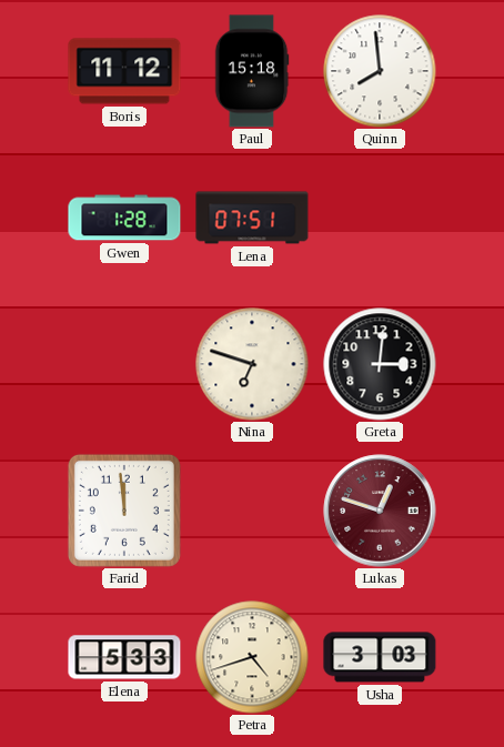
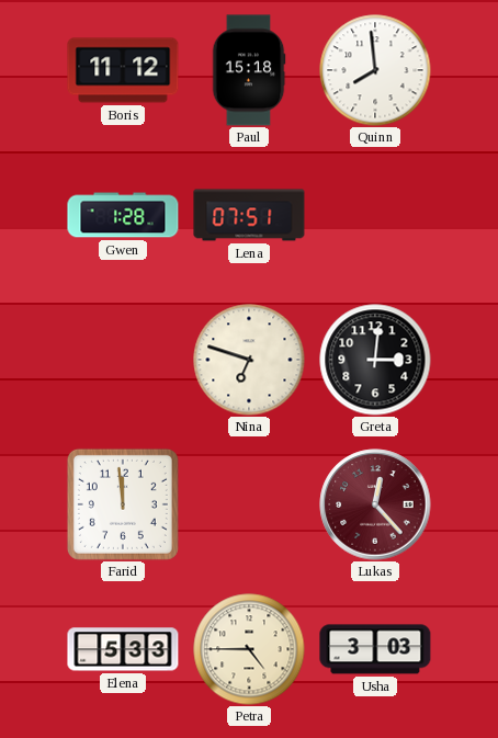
Lukas: 12:48 -> 12:23 (375, 504)
Petra: 4:42 -> 4:45 (249, 649)
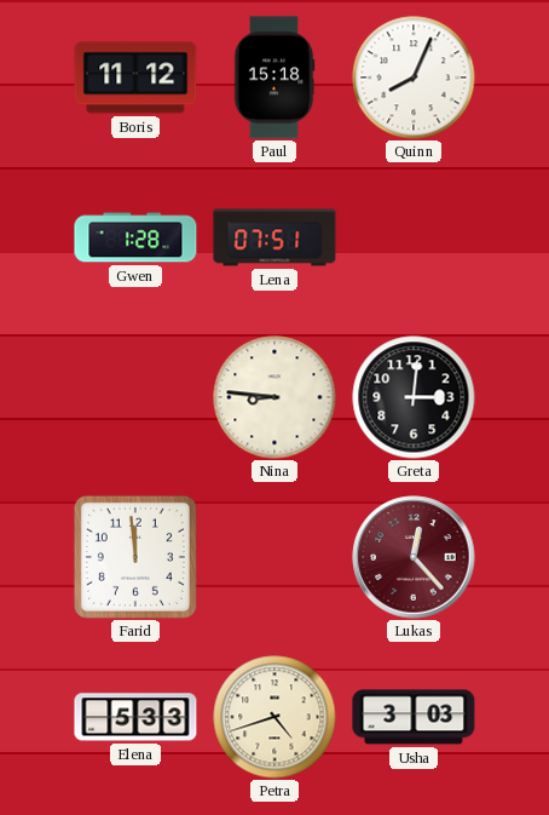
Quinn: 7:59 -> 8:04 (414, 78)
Nina: 6:48 -> 8:46 (274, 397)
Petra: 4:45 -> 4:42 (274, 717)
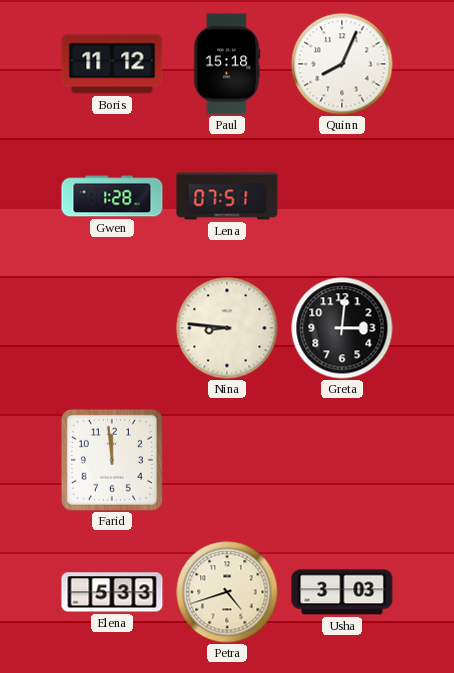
Lukas: 12:23 -> none (414, 557)
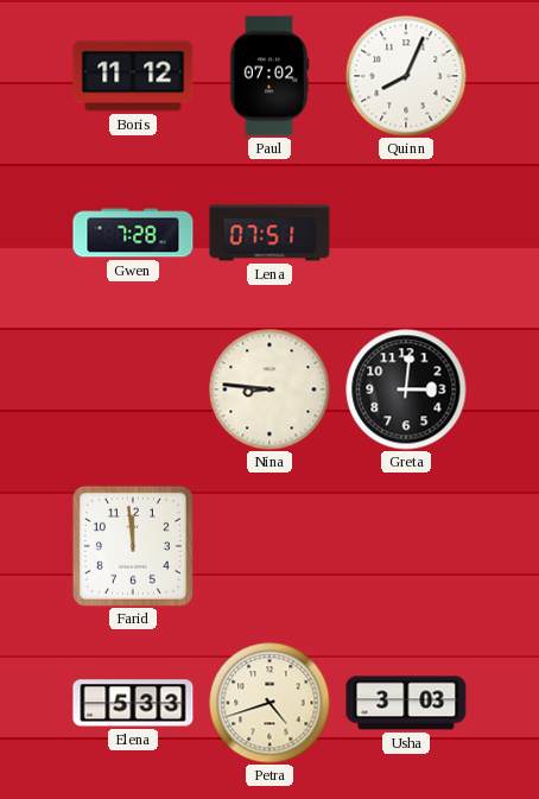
Paul: 15:18 -> 07:02 (269, 76)
Gwen: 1:28 -> 7:28 (133, 233)
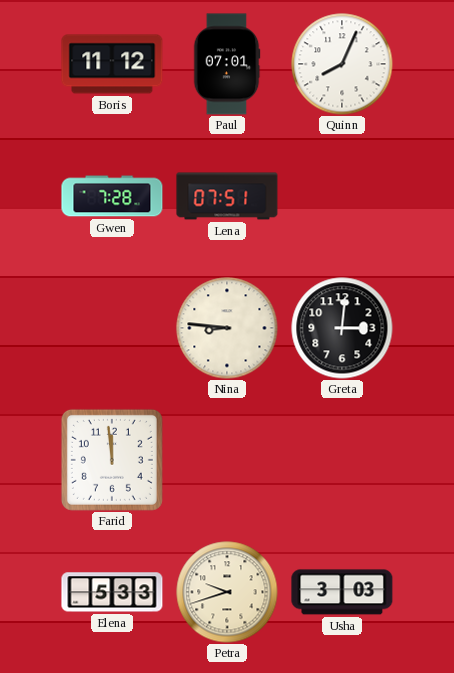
Paul: 07:02 -> 07:01 (227, 64)
Petra: 4:42 -> 9:42 (227, 592)
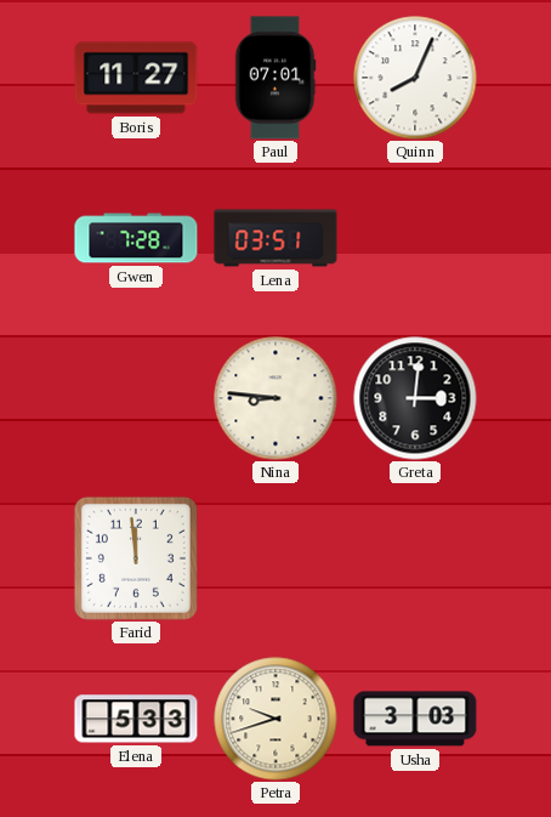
Boris: 11:12 -> 11:27 (136, 78)
Lena: 07:51 -> 03:51 (275, 238)
